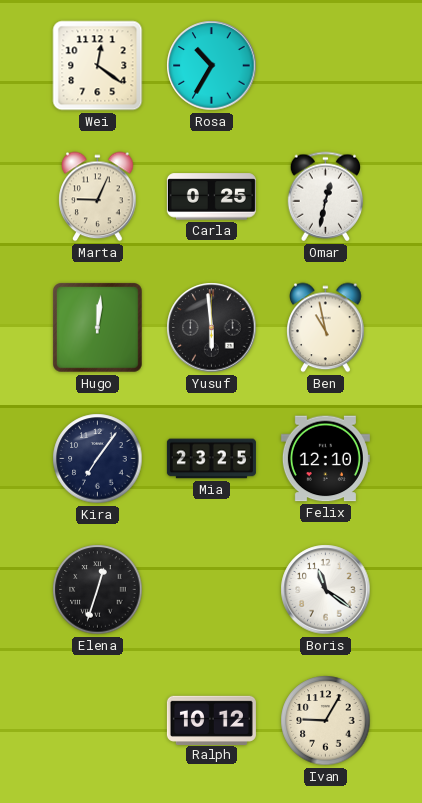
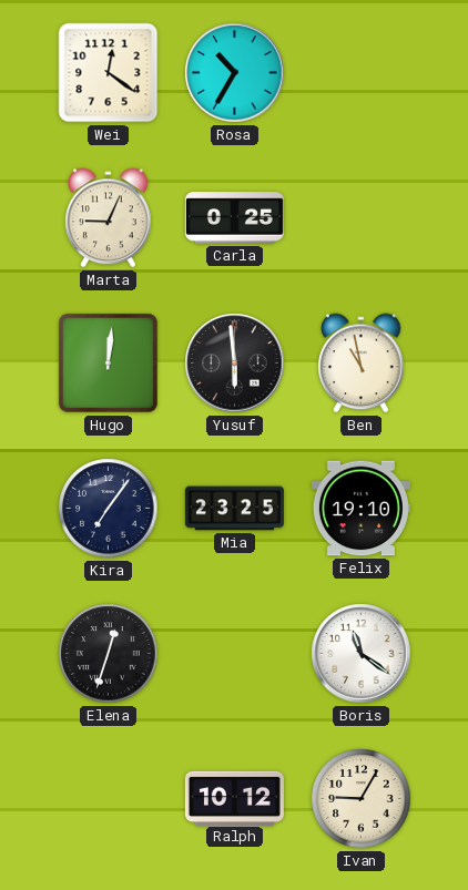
Omar: 12:32 -> none (325, 197)
Felix: 12:10 -> 19:10 (360, 509)
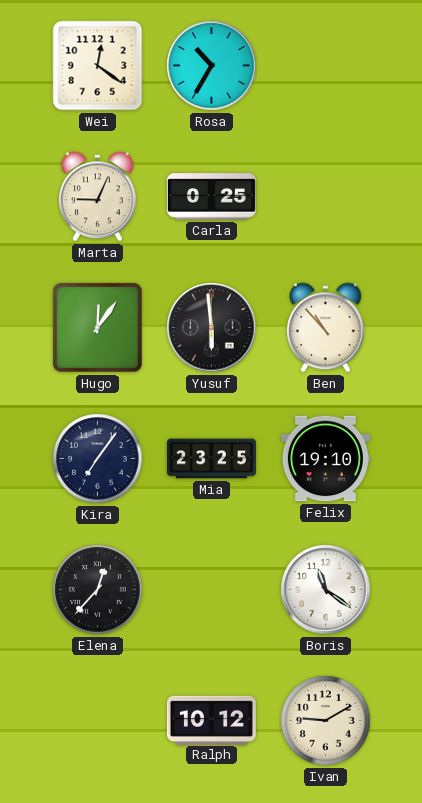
Hugo: 12:01 -> 12:06 (98, 328)
Ben: 10:58 -> 10:53 (326, 328)
Elena: 12:33 -> 12:37 (98, 590)
Ivan: 9:05 -> 9:10 (326, 721)
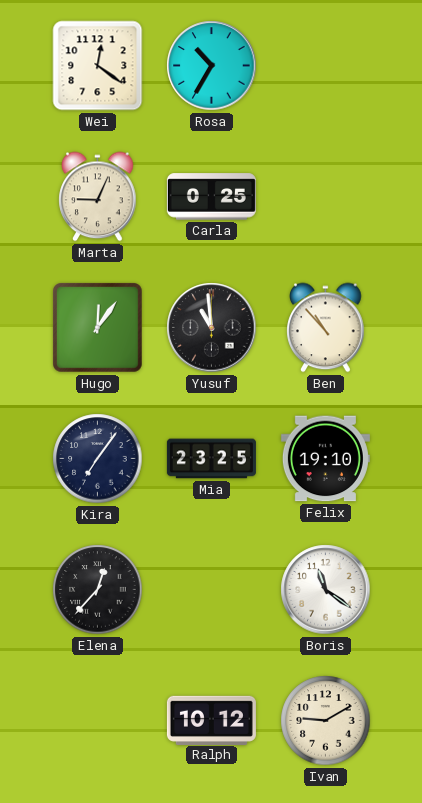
Yusuf: 5:59 -> 10:59 (212, 328)
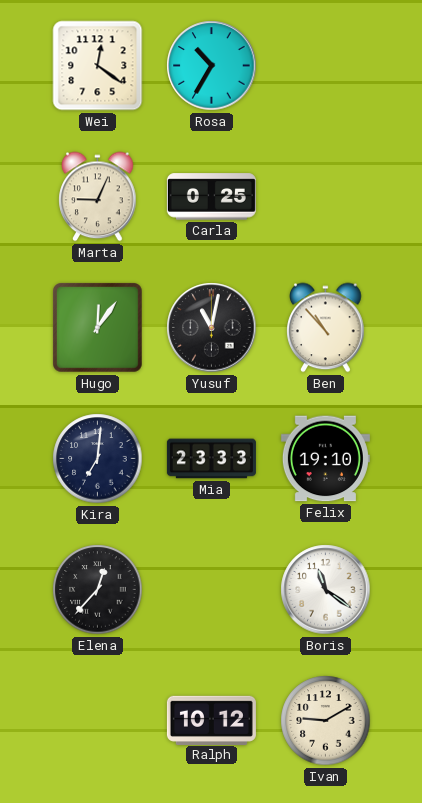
Yusuf: 10:59 -> 11:02 (212, 328)
Kira: 7:06 -> 7:01 (98, 459)
Mia: 23:25 -> 23:33 (211, 459)
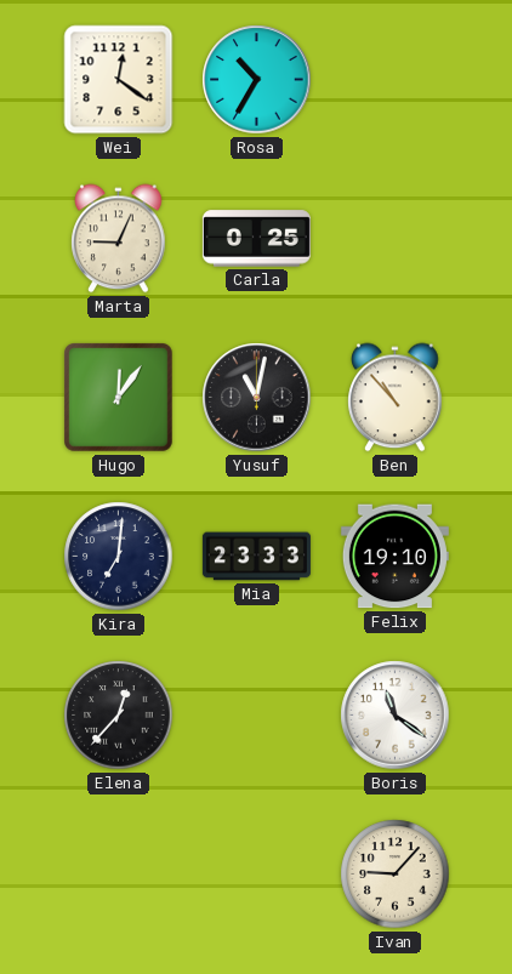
Ralph: 10:12 -> none (211, 720)
Ivan: 9:10 -> 9:07 (396, 875)
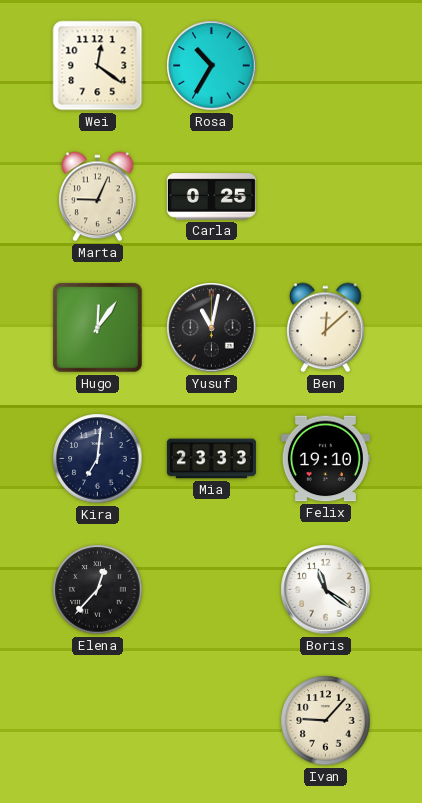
Ben: 10:53 -> 12:08 (326, 328)
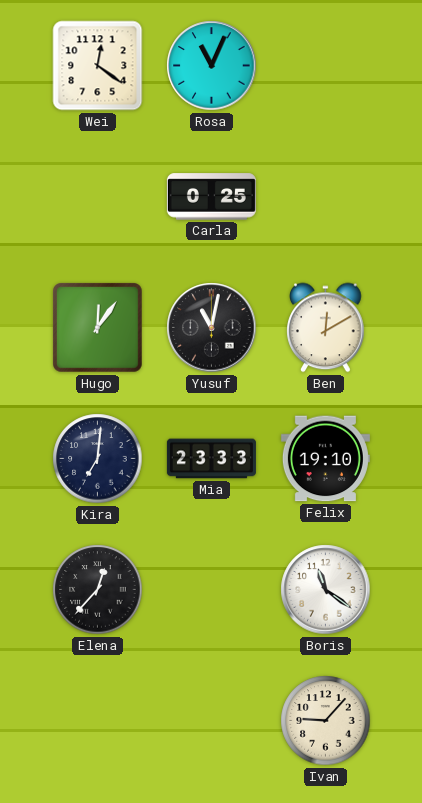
Rosa: 10:35 -> 11:04 (212, 66)
Marta: 9:04 -> none (98, 197)
Ben: 12:08 -> 12:10 (326, 328)
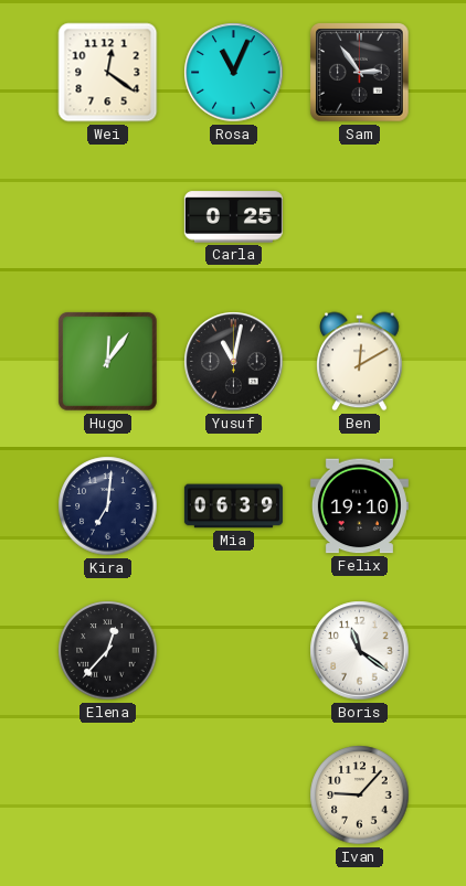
Sam: none -> 2:54 (360, 73)
Mia: 23:33 -> 06:39 (233, 506)
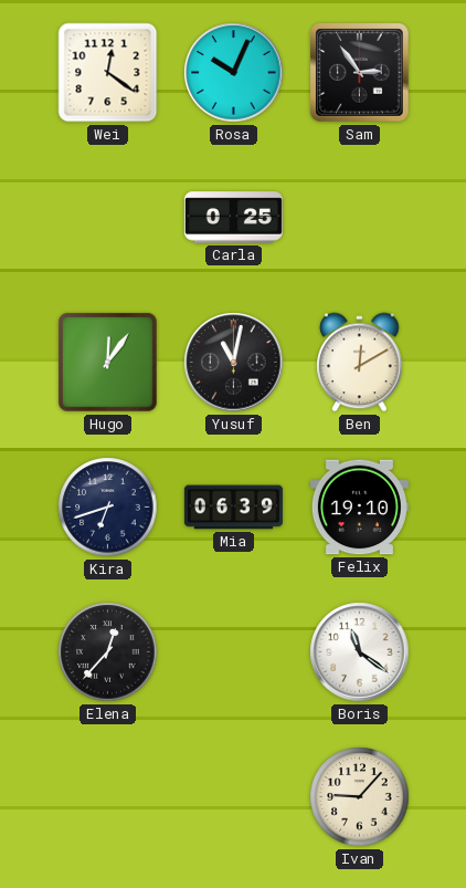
Rosa: 11:04 -> 10:04 (234, 73)
Kira: 7:01 -> 6:42 (108, 508)
